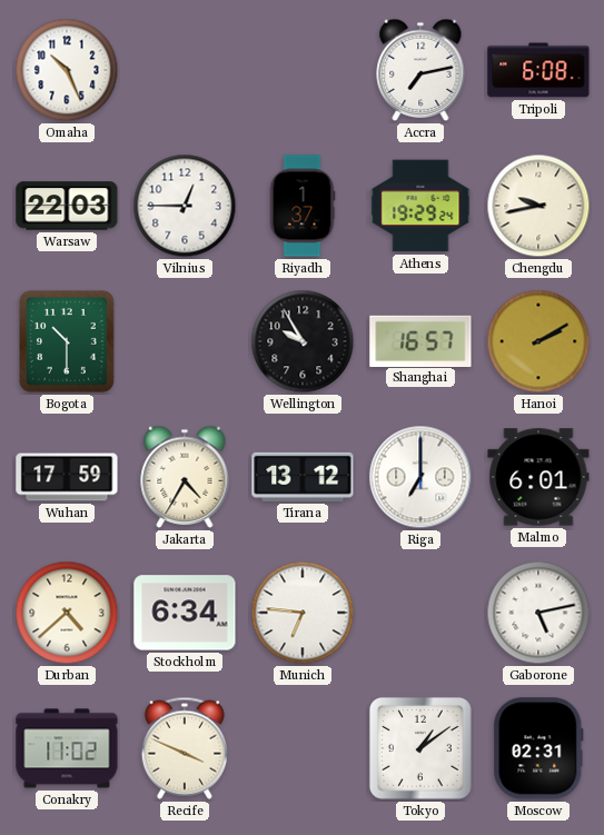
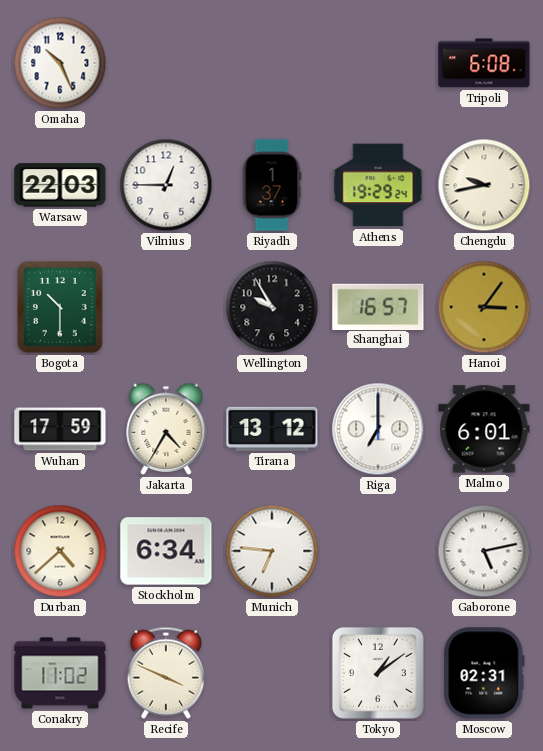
Accra: 7:13 -> none (420, 70)
Hanoi: 2:10 -> 3:06 (484, 307)
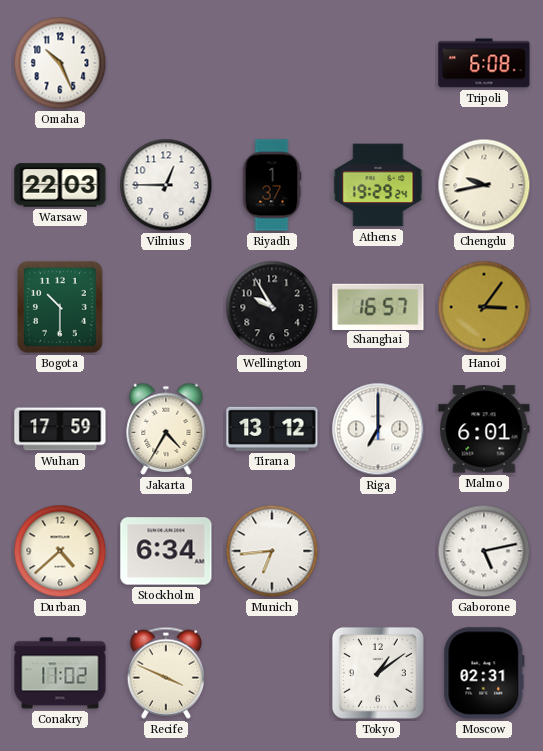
Munich: 6:46 -> 6:44 (272, 551)
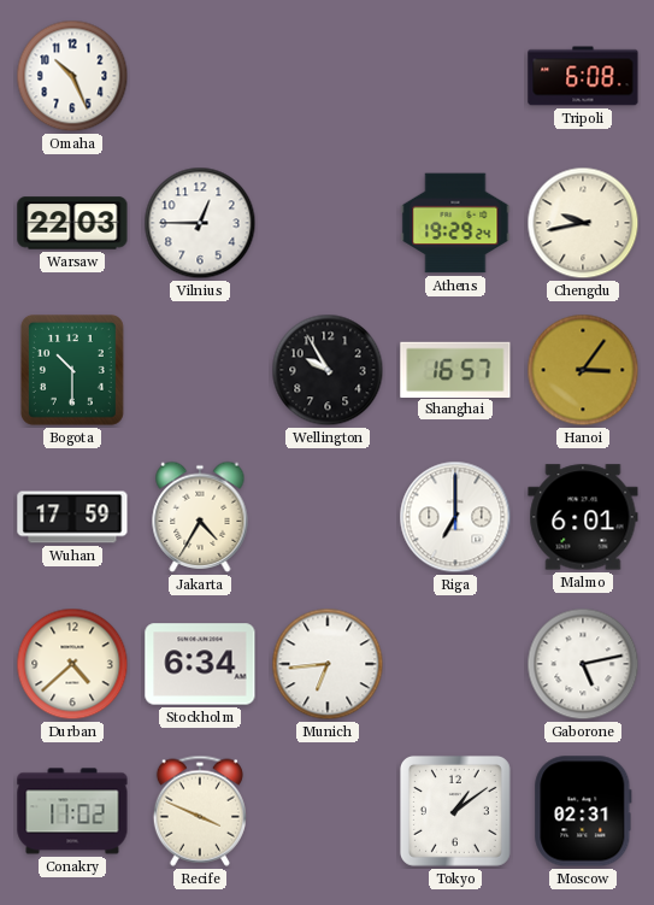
Riyadh: 1:37 -> none (272, 185)
Tirana: 13:12 -> none (272, 429)
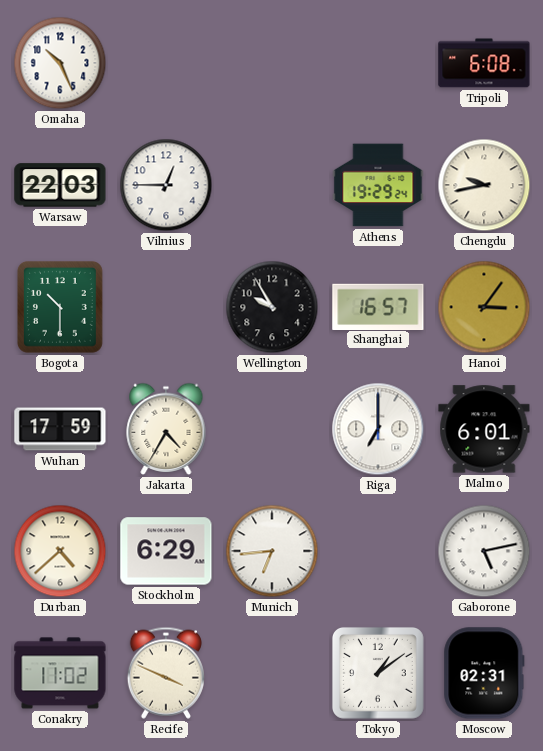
Stockholm: 6:34 -> 6:29 (166, 551)
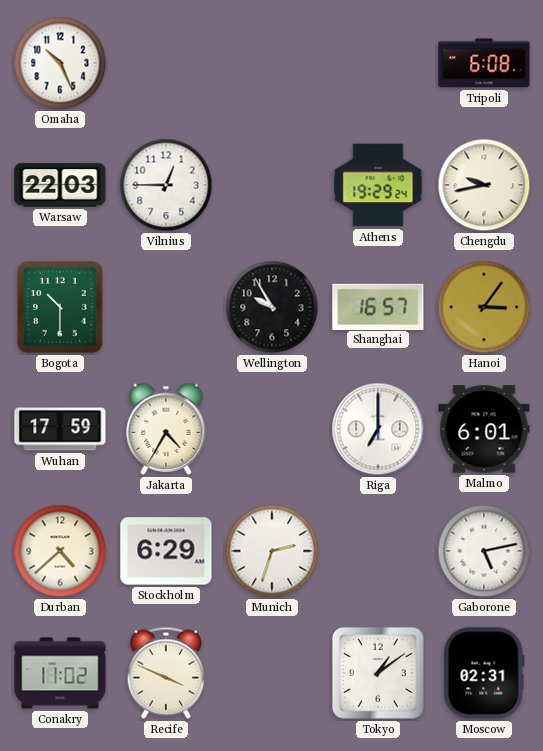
Munich: 6:44 -> 2:33 (272, 551)
